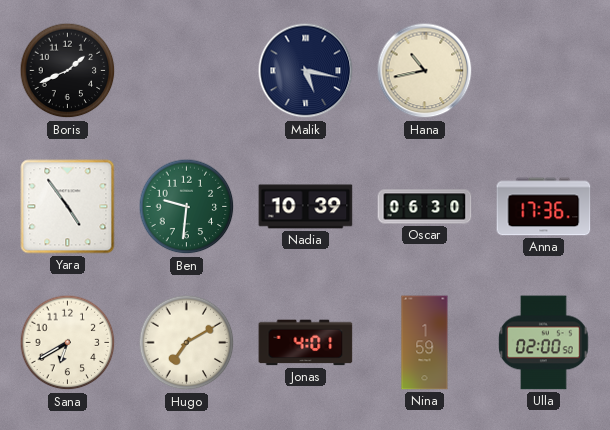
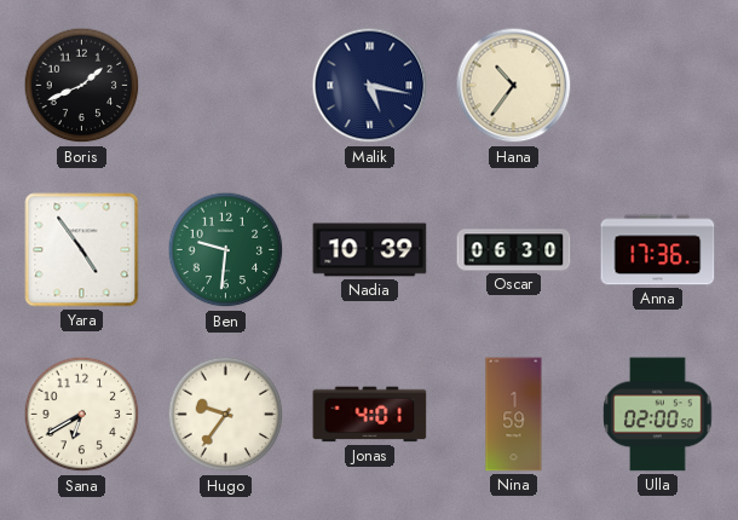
Hana: 10:43 -> 10:36 (514, 86)
Hugo: 7:10 -> 9:36 (226, 415)
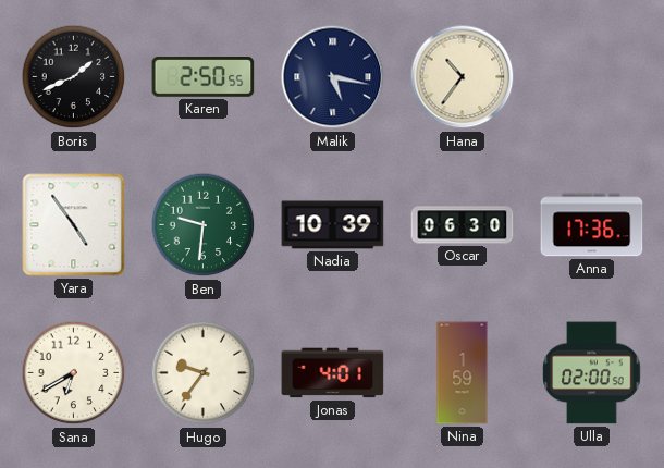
Karen: none -> 2:50 (204, 77)
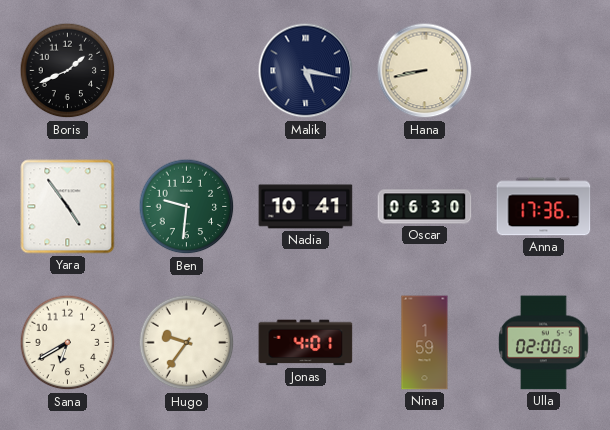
Karen: 2:50 -> none (204, 77)
Hana: 10:36 -> 8:43 (425, 71)
Nadia: 10:39 -> 10:41 (306, 207)
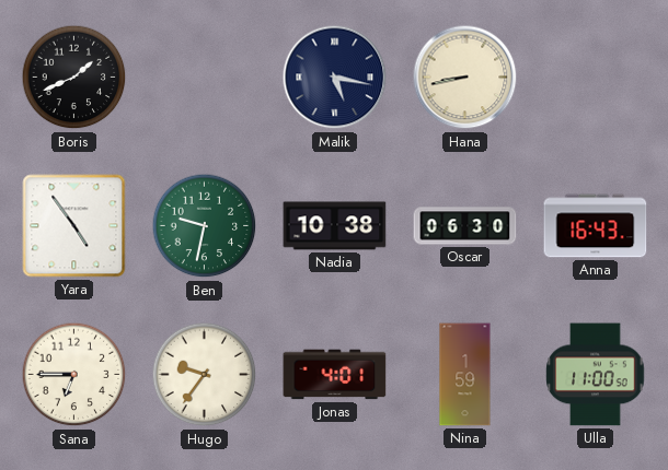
Ben: 9:31 -> 9:32 (205, 226)
Nadia: 10:41 -> 10:38 (335, 226)
Anna: 17:36 -> 16:43 (596, 226)
Sana: 6:40 -> 6:45 (74, 375)
Ulla: 02:00 -> 11:00 (596, 375)
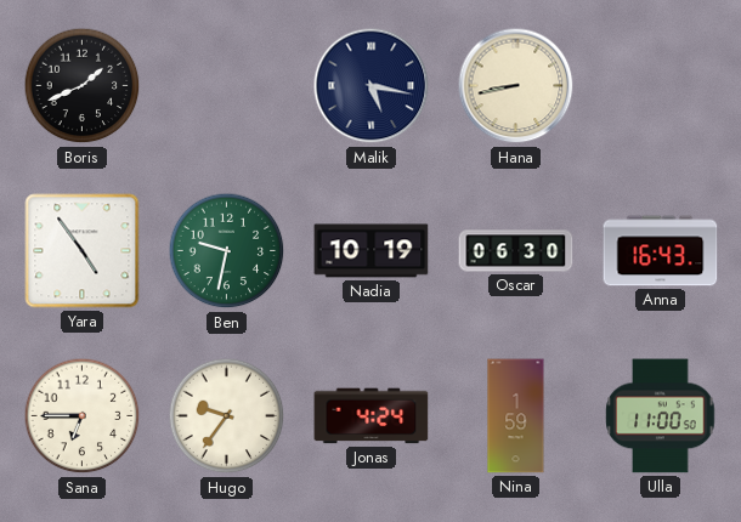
Nadia: 10:38 -> 10:19 (372, 251)
Jonas: 4:01 -> 4:24 (372, 416)
